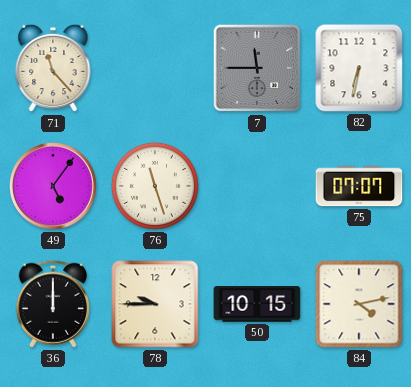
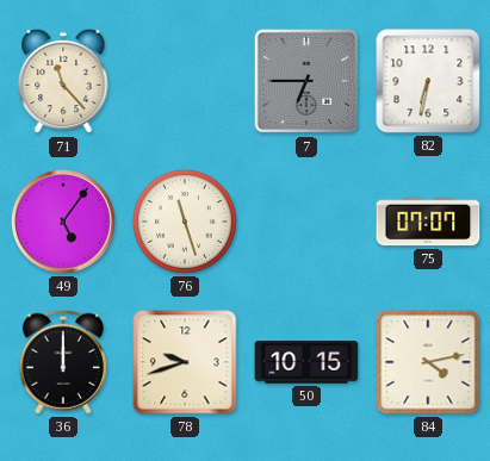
7: 11:45 -> 6:45 (306, 81)
78: 9:45 -> 9:42 (185, 362)
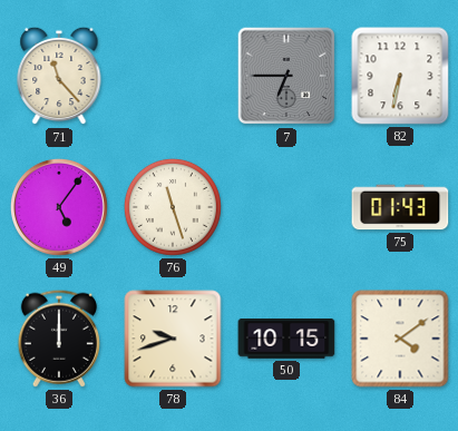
75: 07:07 -> 01:43 (400, 207)
84: 4:13 -> 4:09 (400, 339)
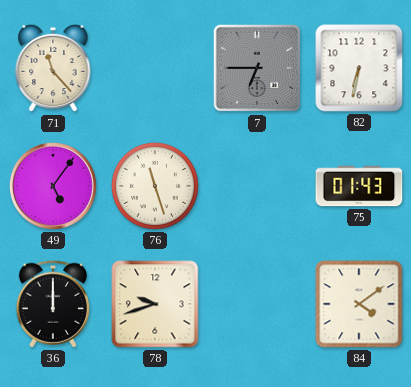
50: 10:15 -> none (286, 339)
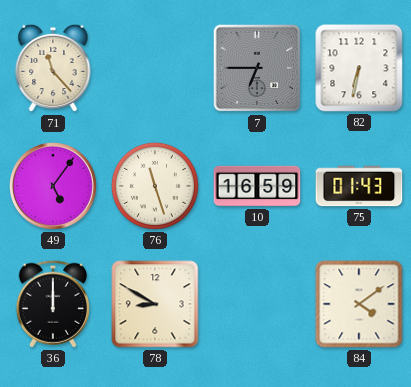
10: none -> 16:59 (257, 186)
78: 9:42 -> 8:50 (155, 304)
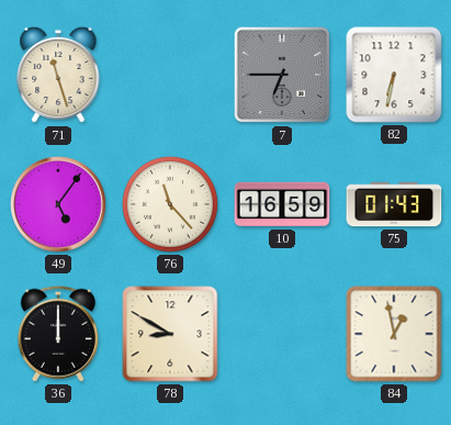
71: 11:23 -> 11:27 (58, 75)
76: 11:27 -> 11:23 (170, 204)
84: 4:09 -> 12:58 (394, 334)
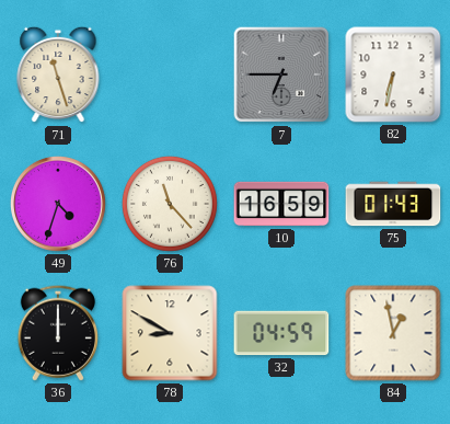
49: 5:06 -> 4:33 (58, 204)
32: none -> 04:59 (281, 333)
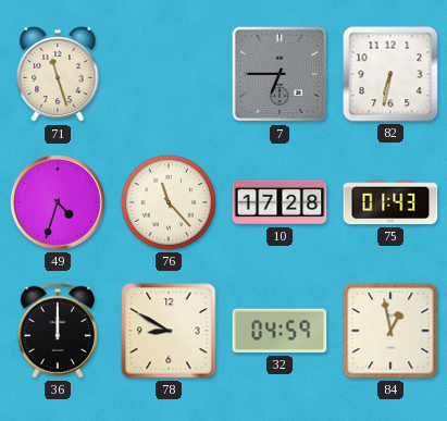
10: 16:59 -> 17:28 (280, 202)
